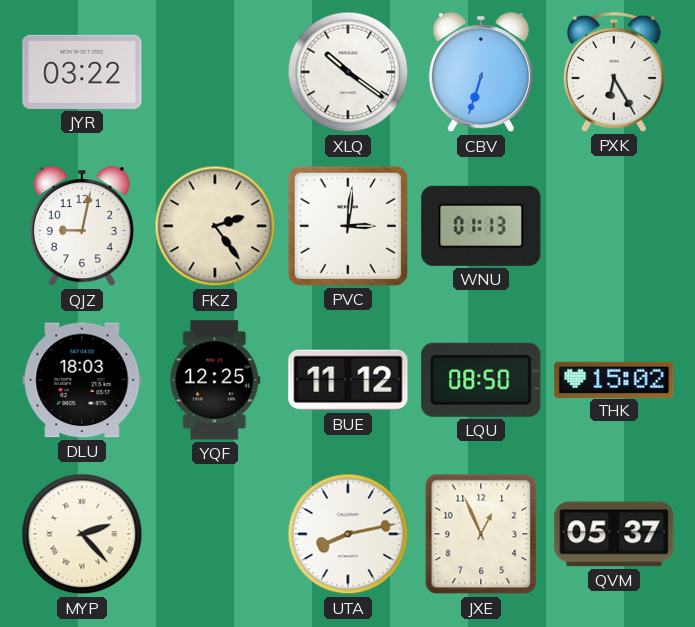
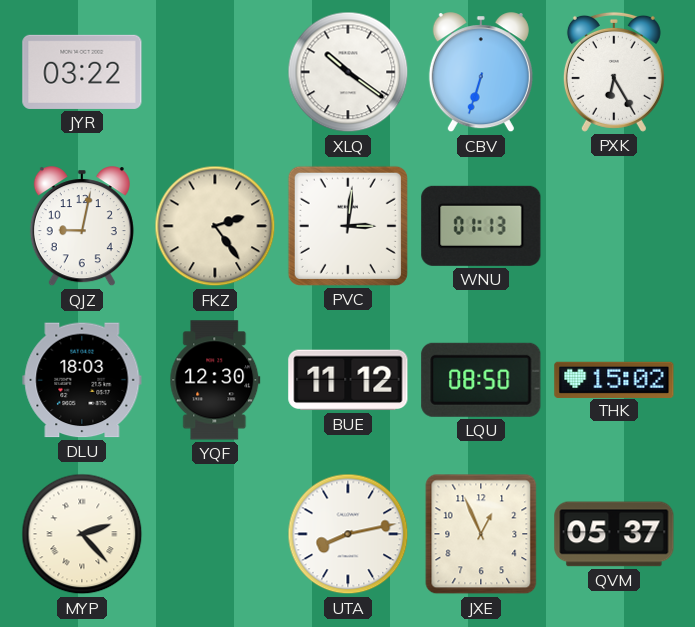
YQF: 12:25 -> 12:30 (215, 380)
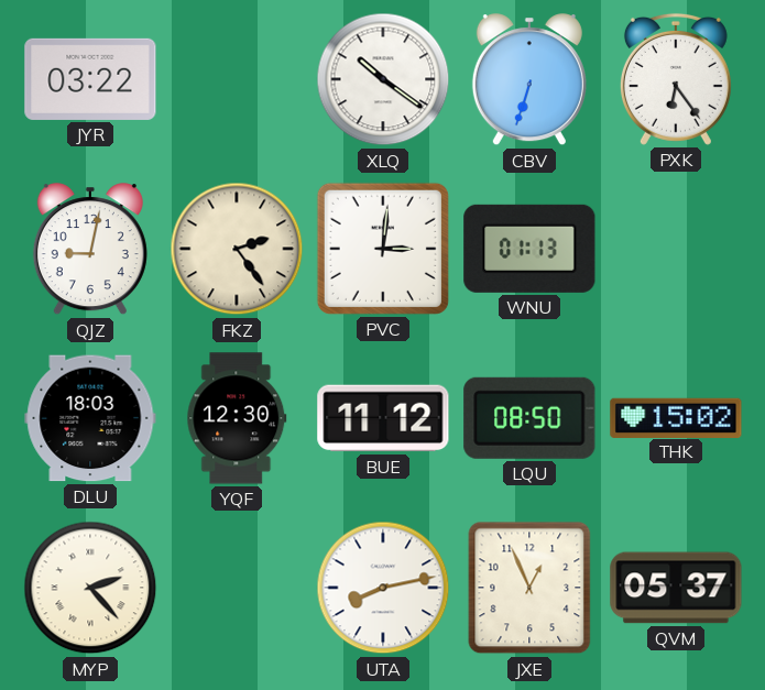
PXK: 6:25 -> 6:24 (676, 79)
